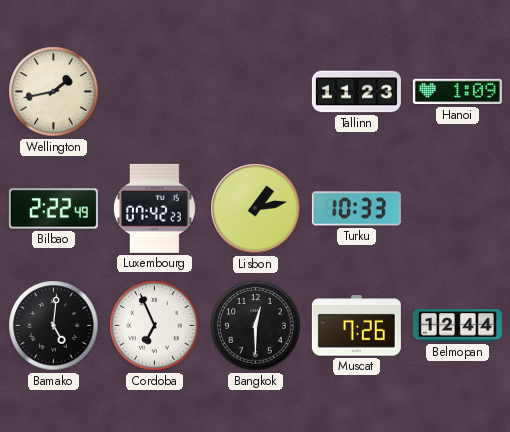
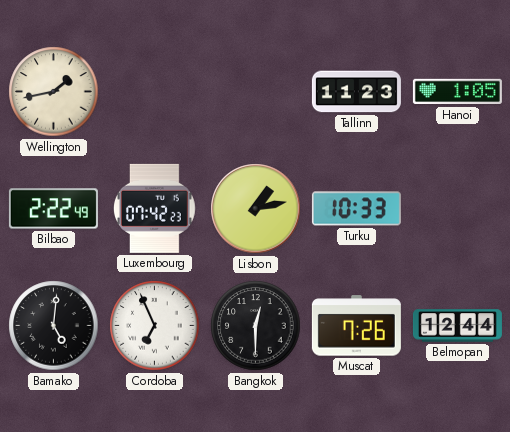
Hanoi: 1:09 -> 1:05 (457, 92)
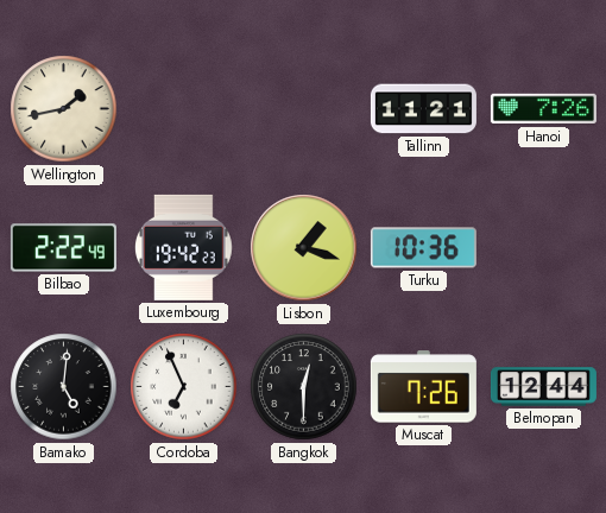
Tallinn: 11:23 -> 11:21 (423, 109)
Hanoi: 1:05 -> 7:26 (543, 109)
Luxembourg: 07:42 -> 19:42 (183, 247)
Lisbon: 1:13 -> 1:18 (304, 248)
Turku: 10:33 -> 10:36 (423, 248)
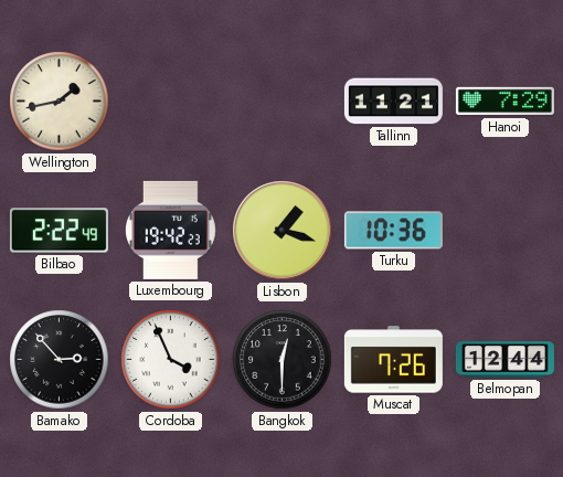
Hanoi: 7:26 -> 7:29 (504, 102)
Bamako: 5:01 -> 2:53 (60, 360)
Cordoba: 6:56 -> 3:56 (171, 360)
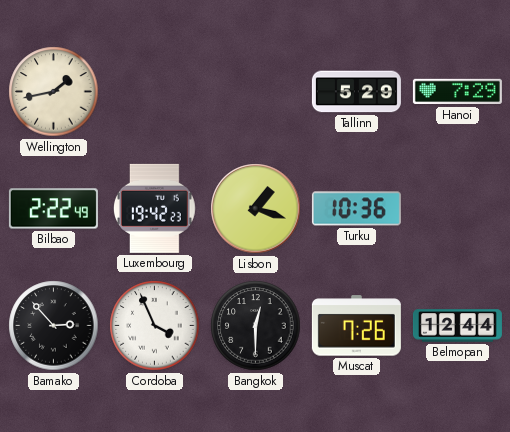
Tallinn: 11:21 -> 5:29 (356, 92)
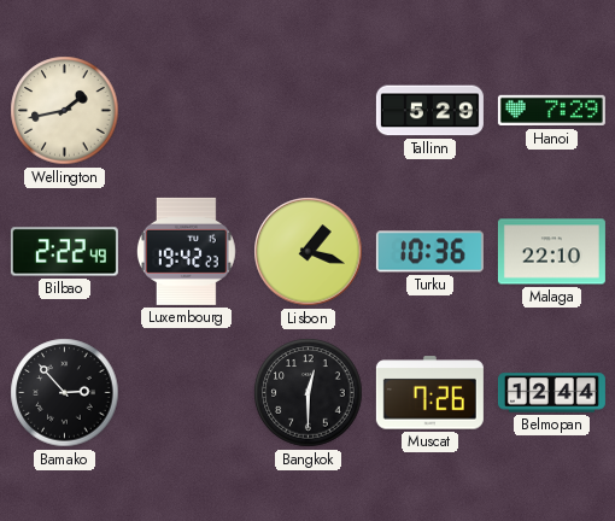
Malaga: none -> 22:10 (551, 252)
Cordoba: 3:56 -> none (155, 326)
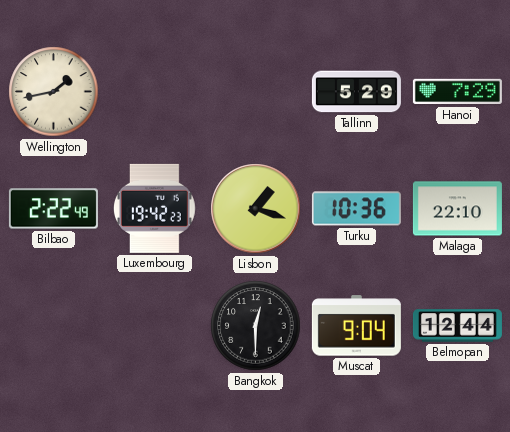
Bamako: 2:53 -> none (65, 393)
Muscat: 7:26 -> 9:04 (356, 326)
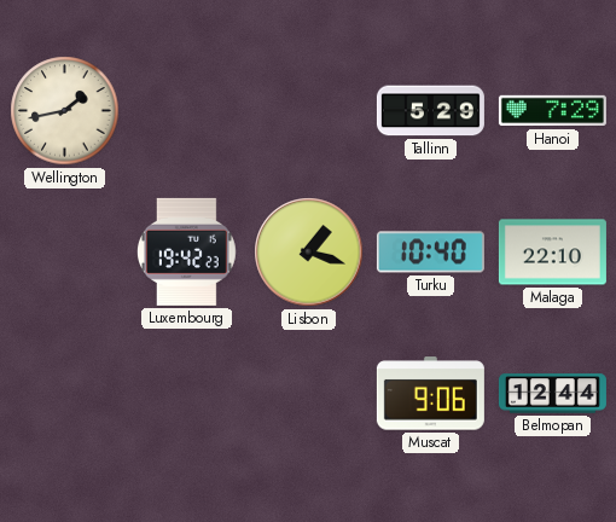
Bilbao: 2:22 -> none (53, 209)
Turku: 10:36 -> 10:40 (430, 253)
Bangkok: 12:30 -> none (256, 326)
Muscat: 9:04 -> 9:06 (430, 394)
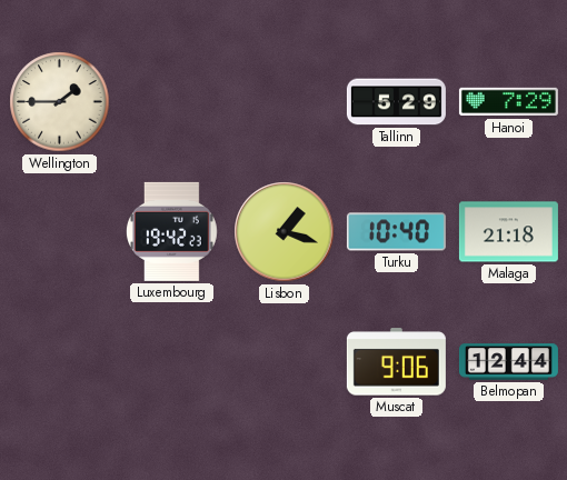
Wellington: 1:43 -> 1:45 (60, 102)
Malaga: 22:10 -> 21:18 (508, 232)
